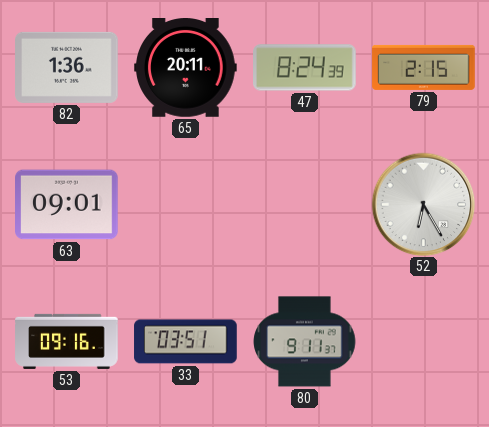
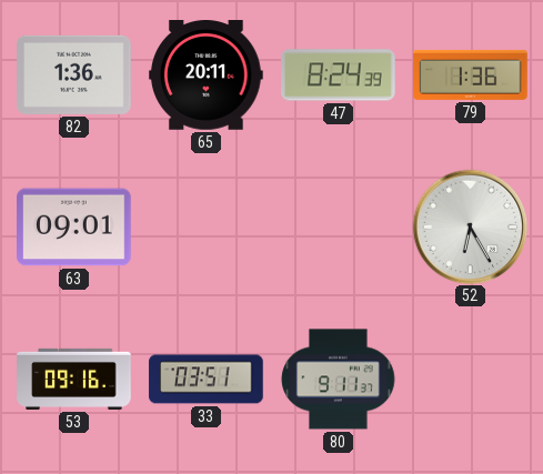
79: 2:15 -> 1:36 (471, 74)
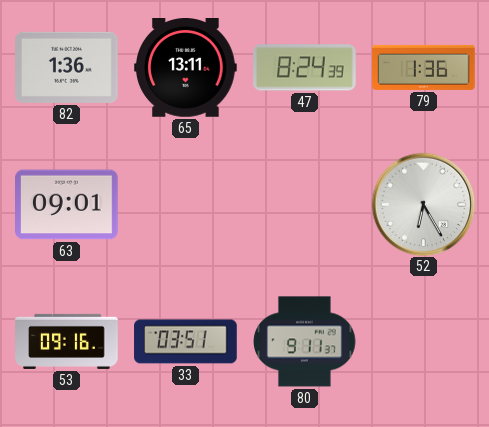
65: 20:11 -> 13:11 (186, 68)
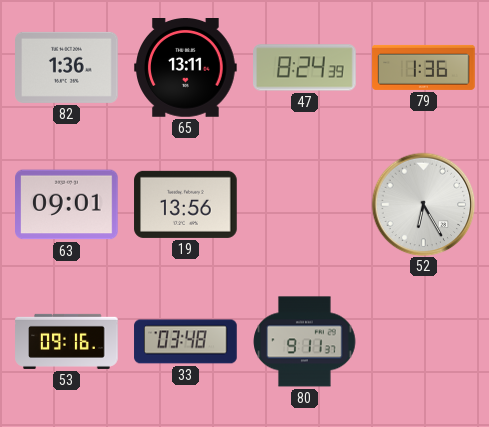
19: none -> 13:56 (186, 204)
33: 03:51 -> 03:48 (186, 342)
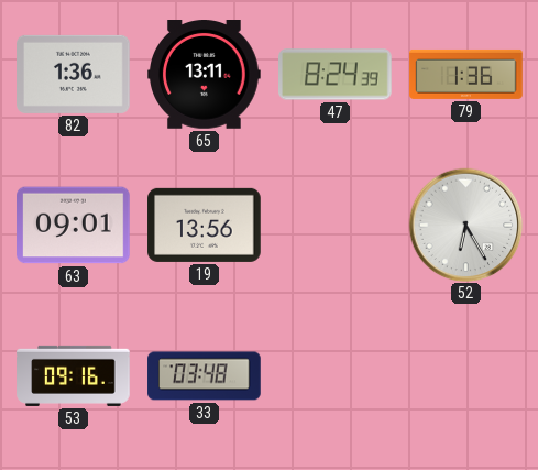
80: 9:11 -> none (304, 342)
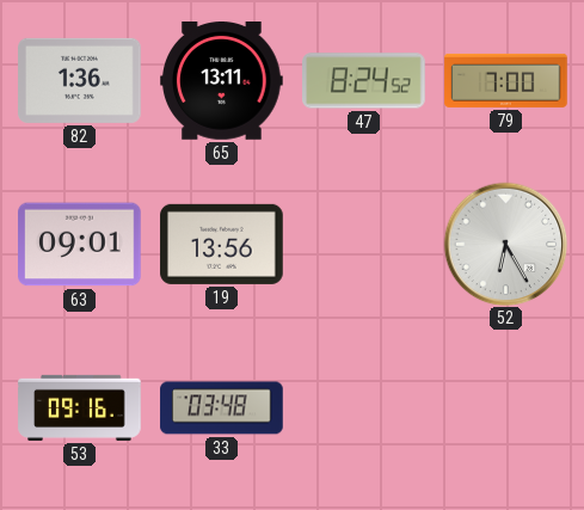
47: 8:24:39 -> 8:24:52 (364, 81)
79: 1:36 -> 7:00 (506, 80)
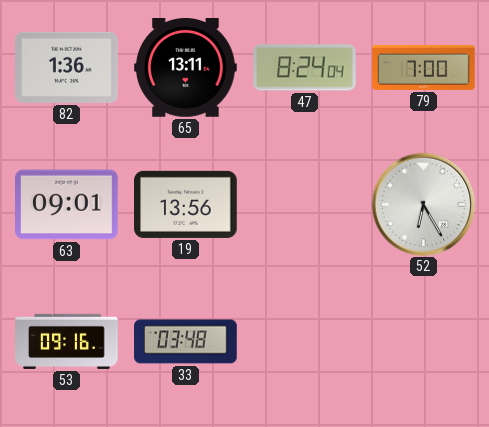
47: 8:24:52 -> 8:24:04 (305, 68)
